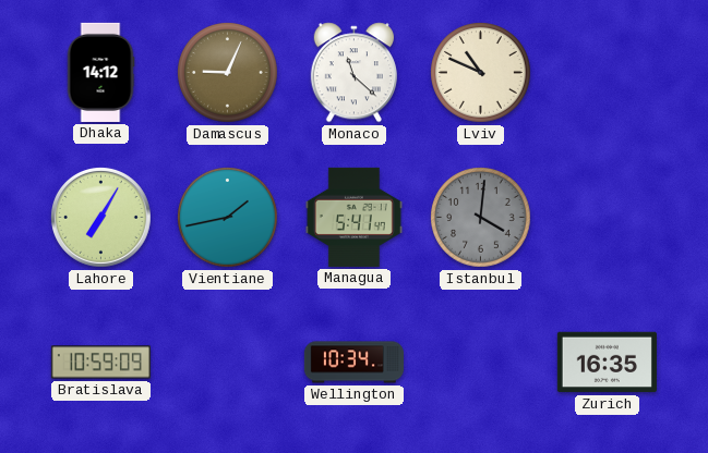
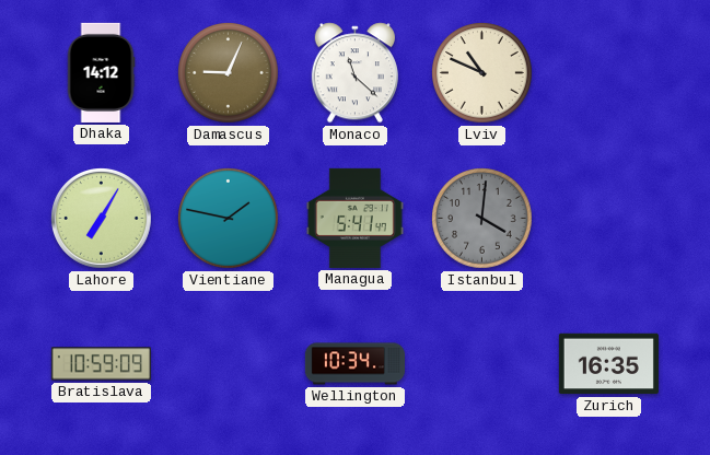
Vientiane: 1:43 -> 1:47 (229, 219)
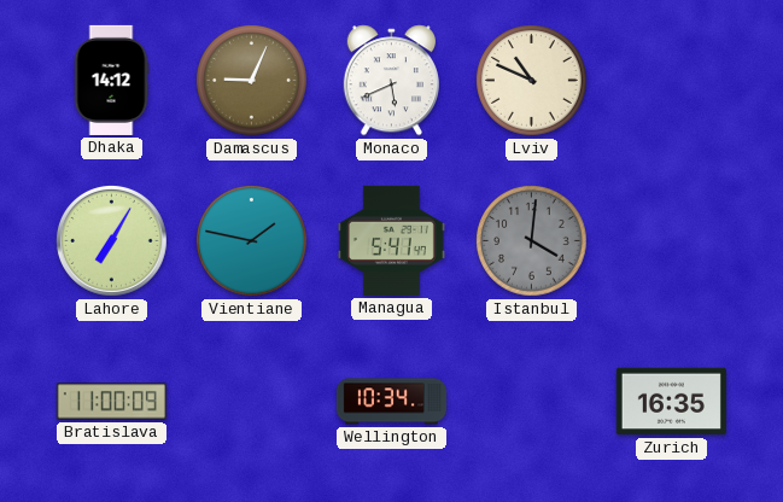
Monaco: 11:22 -> 5:41 (391, 81)
Bratislava: 10:59 -> 11:00 (111, 402)
